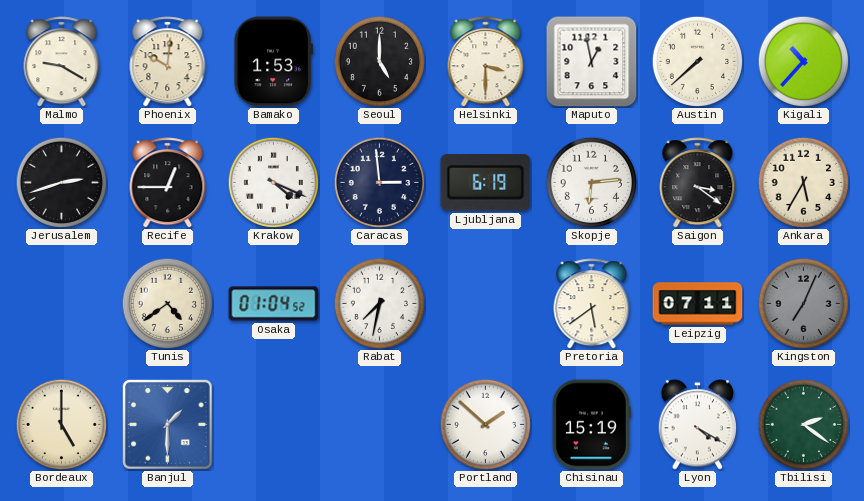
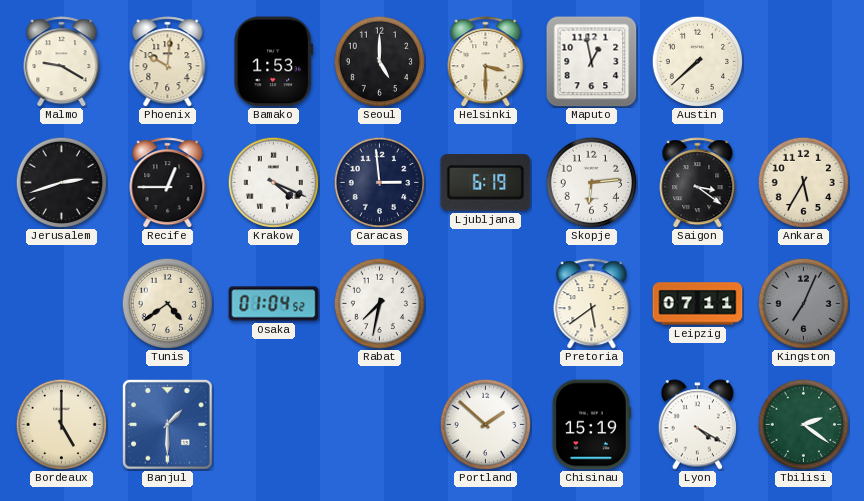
Kigali: 10:37 -> none (803, 61)
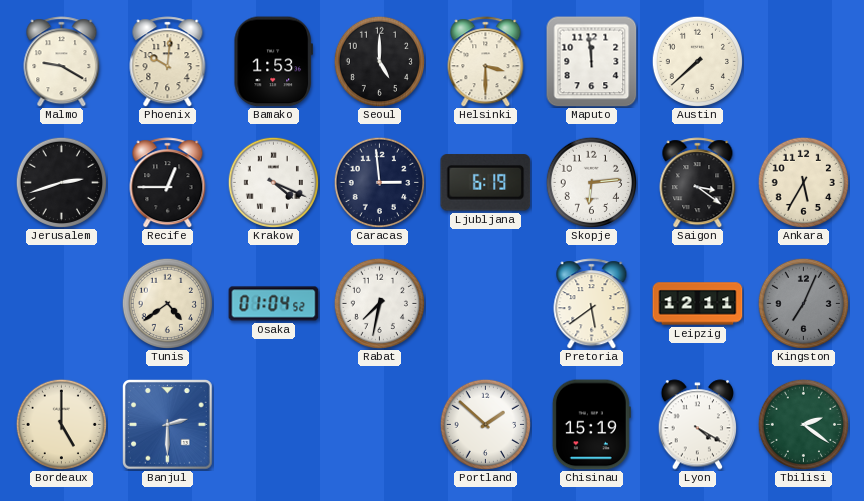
Maputo: 12:58 -> 11:59 (592, 62)
Leipzig: 07:11 -> 12:11 (698, 304)
Banjul: 1:30 -> 2:30 (168, 425)
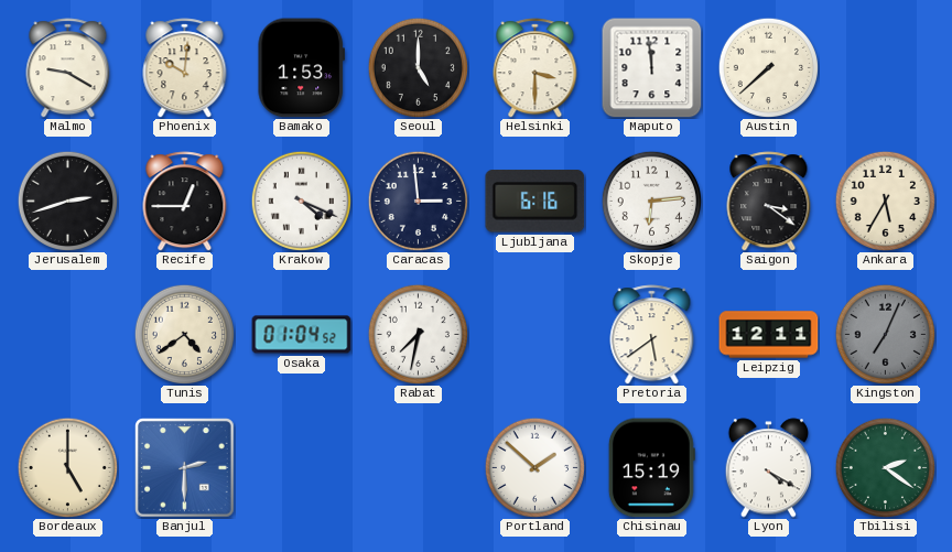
Ljubljana: 6:19 -> 6:16 (535, 202)
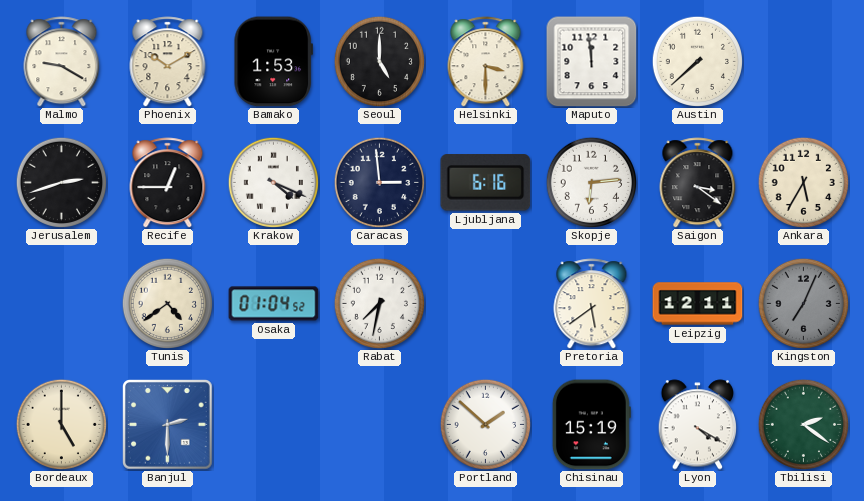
Phoenix: 10:01 -> 10:10 (168, 62)
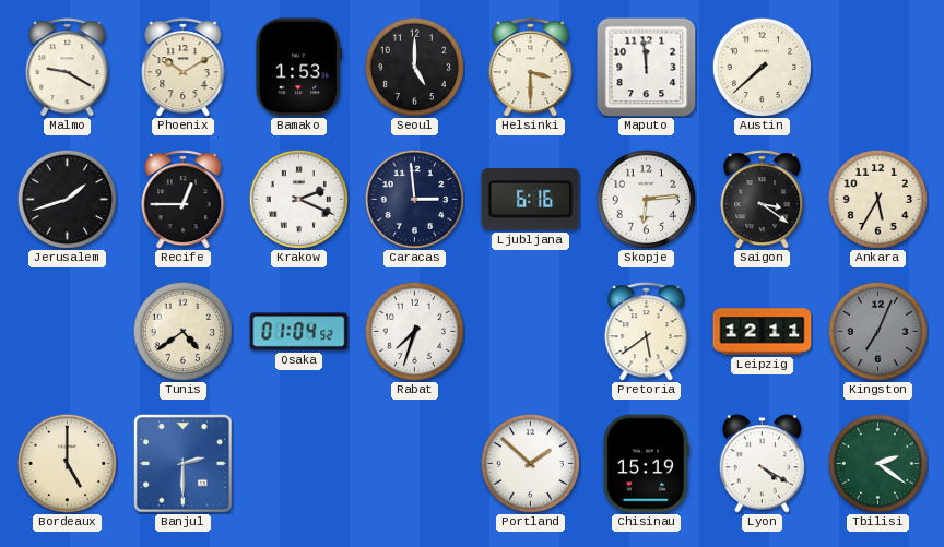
Jerusalem: 2:42 -> 1:42 (67, 199)
Krakow: 4:19 -> 2:19 (298, 199)
Rabat: 7:32 -> 7:33 (414, 331)
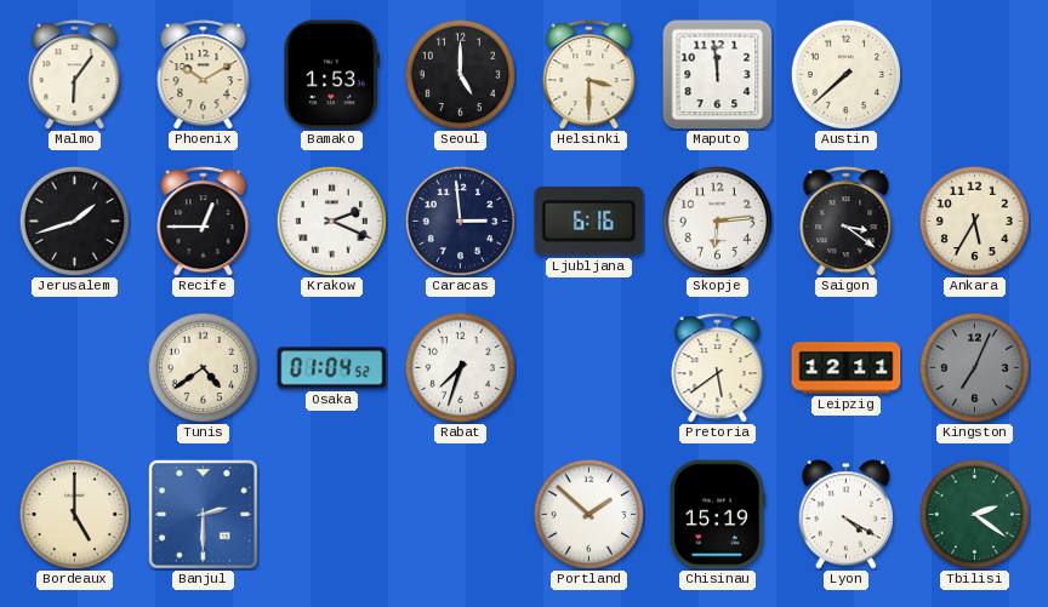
Malmo: 9:20 -> 6:06 (75, 75)
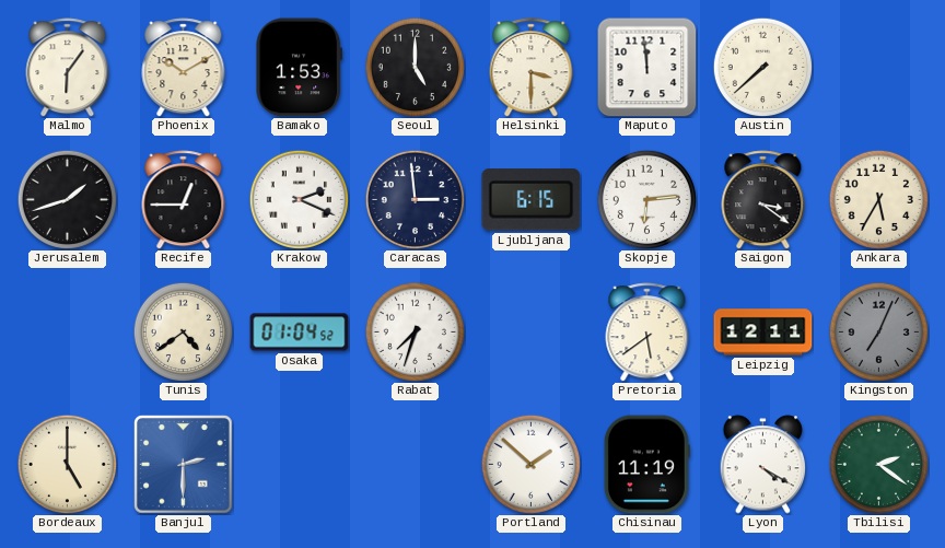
Ljubljana: 6:16 -> 6:15 (532, 200)
Chisinau: 15:19 -> 11:19 (646, 465)
